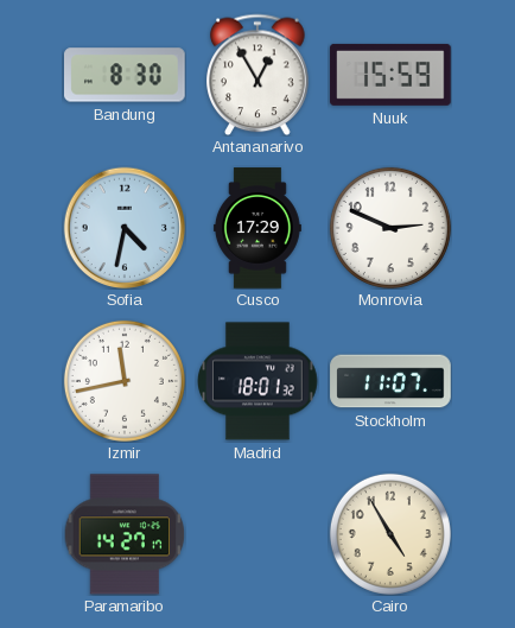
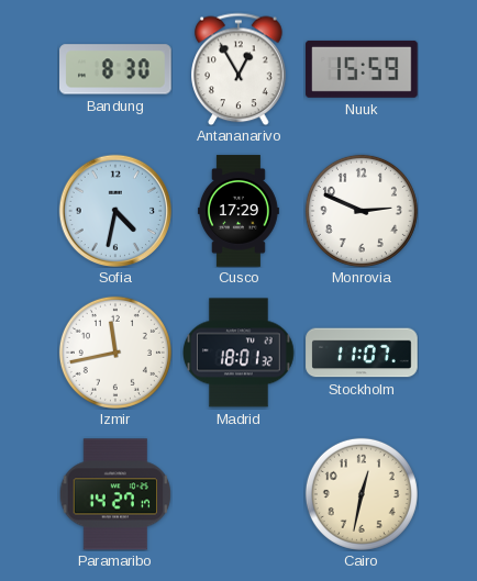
Cairo: 4:55 -> 12:32 (362, 494)
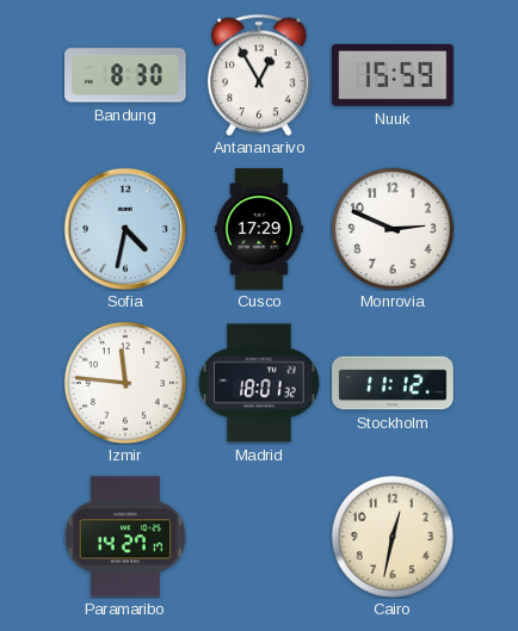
Izmir: 11:43 -> 11:46 (125, 383)
Stockholm: 11:07 -> 11:12 (393, 383)
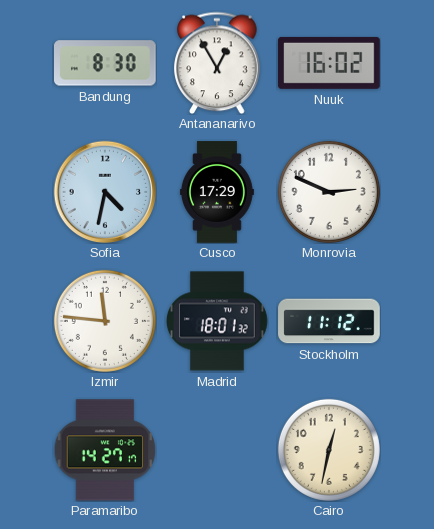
Nuuk: 15:59 -> 16:02 (329, 63)
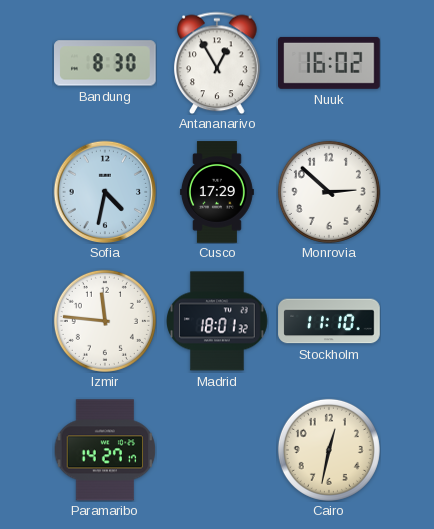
Monrovia: 2:49 -> 2:52 (329, 192)
Stockholm: 11:12 -> 11:10 (329, 321)
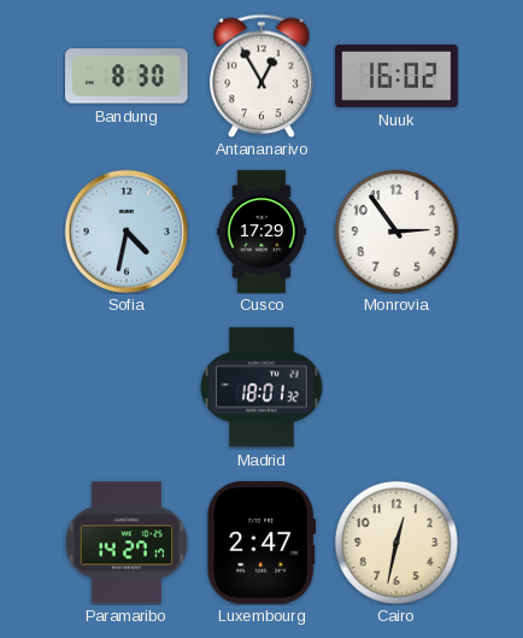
Monrovia: 2:52 -> 2:54 (396, 232)
Izmir: 11:46 -> none (105, 321)
Stockholm: 11:10 -> none (329, 321)
Luxembourg: none -> 2:47 (261, 544)
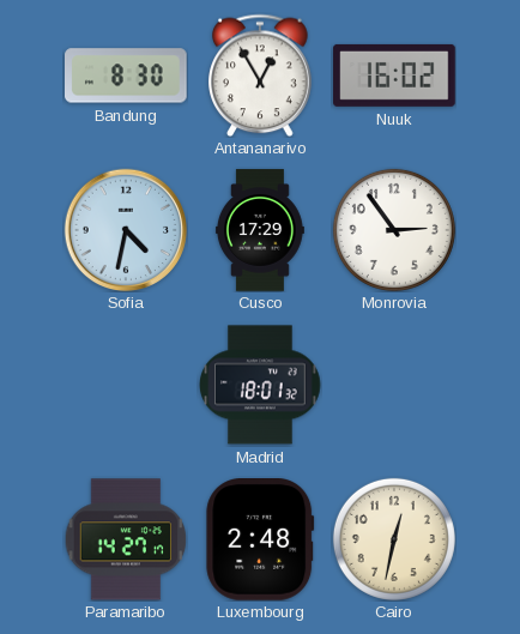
Luxembourg: 2:47 -> 2:48 (260, 541)
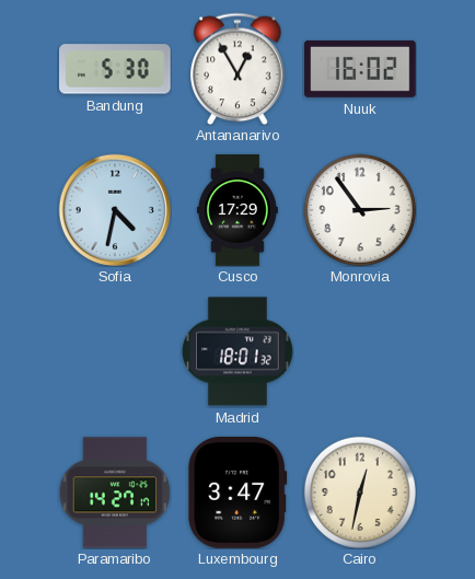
Bandung: 8:30 -> 5:30 (115, 69)
Luxembourg: 2:48 -> 3:47 (237, 494)
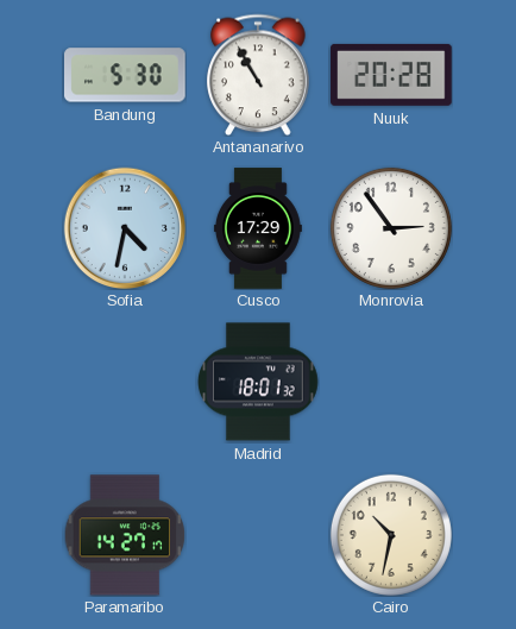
Antananarivo: 12:55 -> 10:55 (258, 75)
Nuuk: 16:02 -> 20:28 (391, 75)
Luxembourg: 3:47 -> none (237, 494)
Cairo: 12:32 -> 10:32 (391, 535)
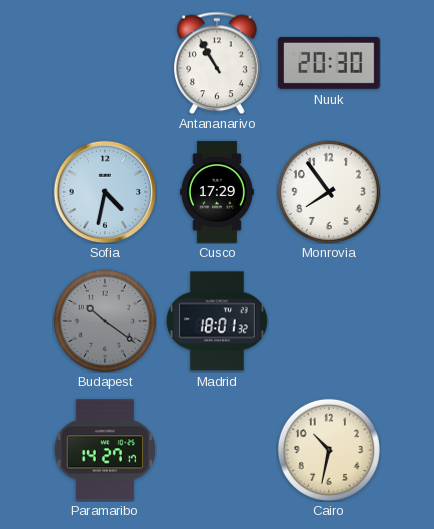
Bandung: 5:30 -> none (125, 75)
Nuuk: 20:28 -> 20:30 (329, 63)
Monrovia: 2:54 -> 7:54 (329, 192)
Budapest: none -> 10:21 (105, 321)
